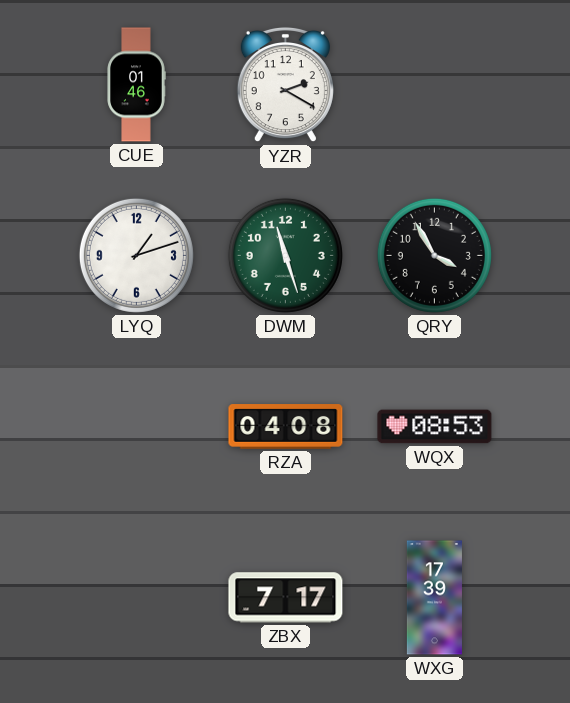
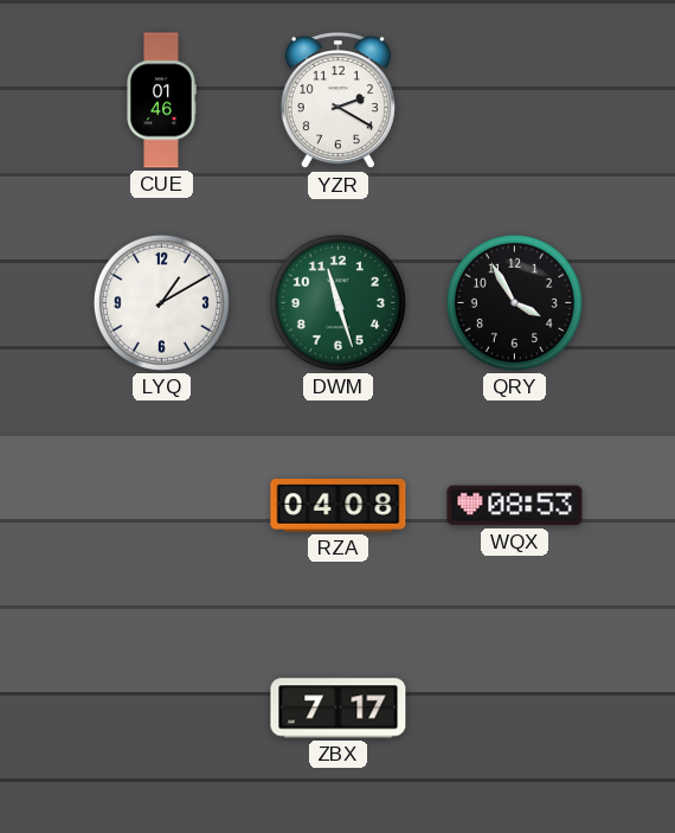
LYQ: 1:12 -> 1:10 (161, 302)
WXG: 17:39 -> none (434, 598)
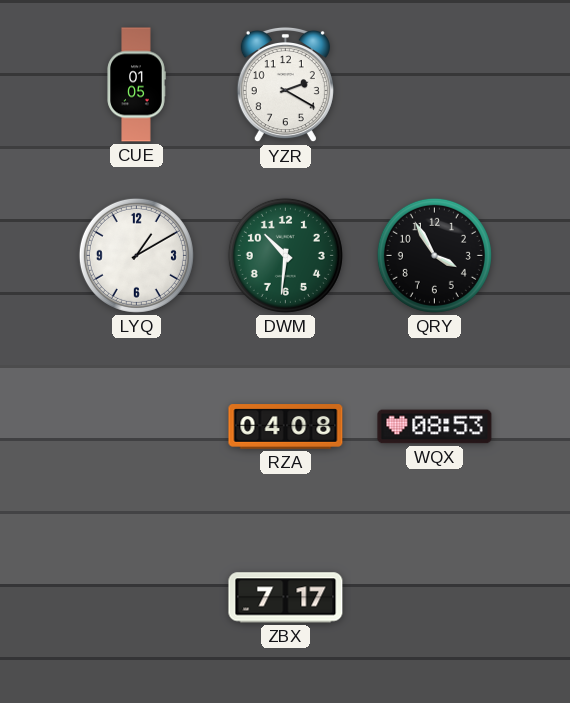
CUE: 01:46 -> 01:05 (136, 85)
DWM: 11:27 -> 10:31 (285, 255)
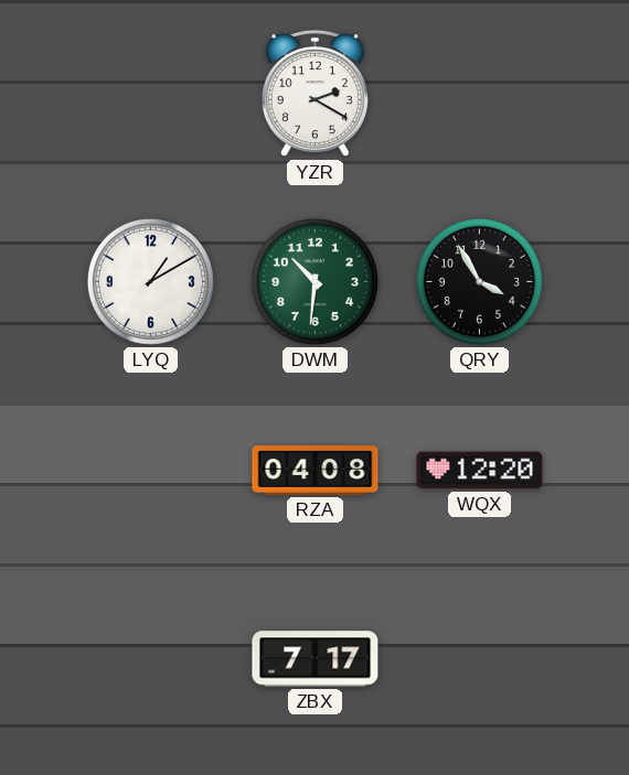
CUE: 01:05 -> none (136, 85)
WQX: 08:53 -> 12:20 (480, 471)
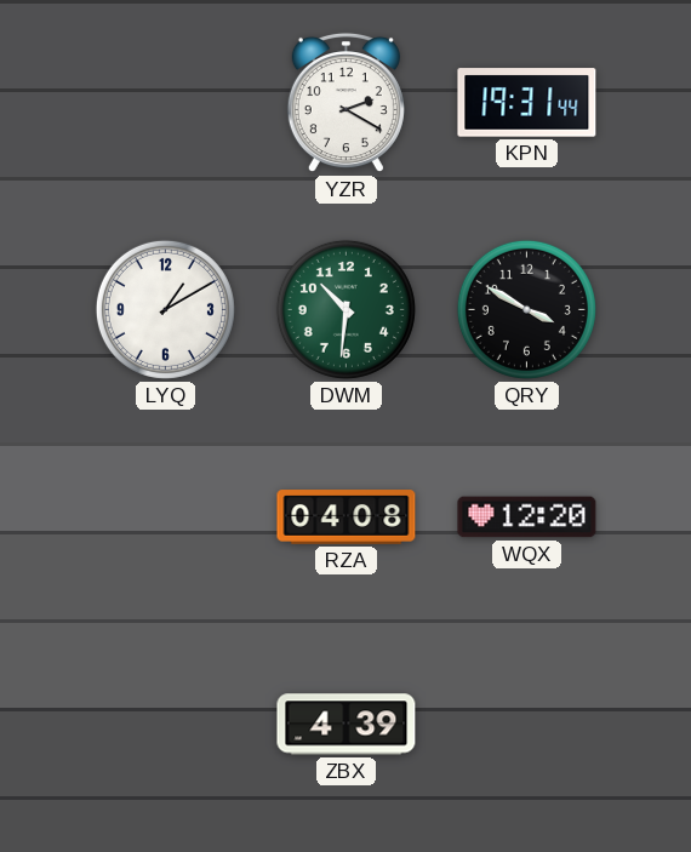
KPN: none -> 19:31 (527, 103)
QRY: 3:55 -> 3:50 (526, 309)
ZBX: 7:17 -> 4:39 (347, 725)
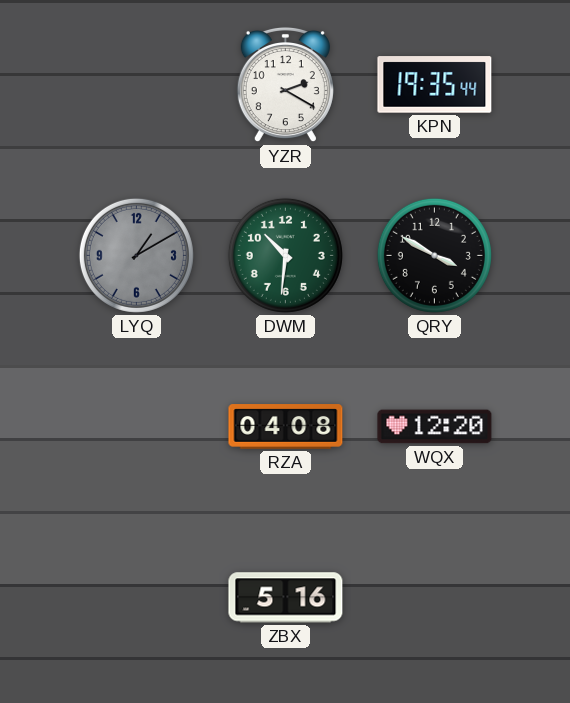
KPN: 19:31 -> 19:35 (435, 85)
LYQ dial: white -> grey (136, 255)
ZBX: 4:39 -> 5:16 (286, 598)
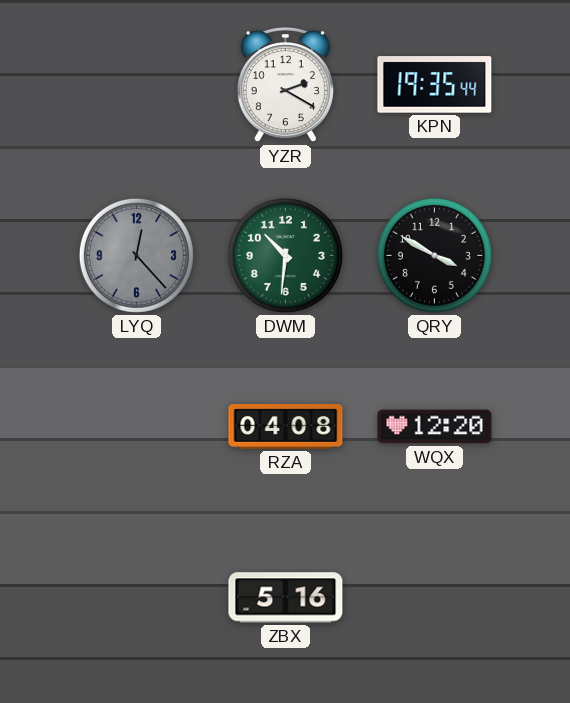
LYQ: 1:10 -> 12:23 (136, 255)
